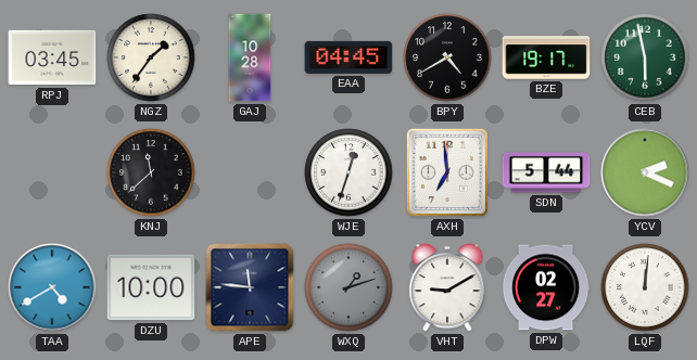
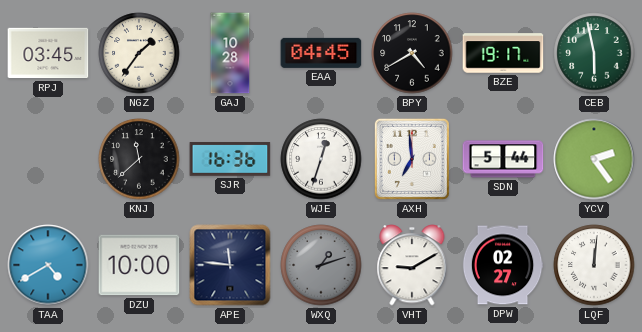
SJR: none -> 16:36 (230, 159)
YCV: 2:19 -> 2:24 (594, 159)
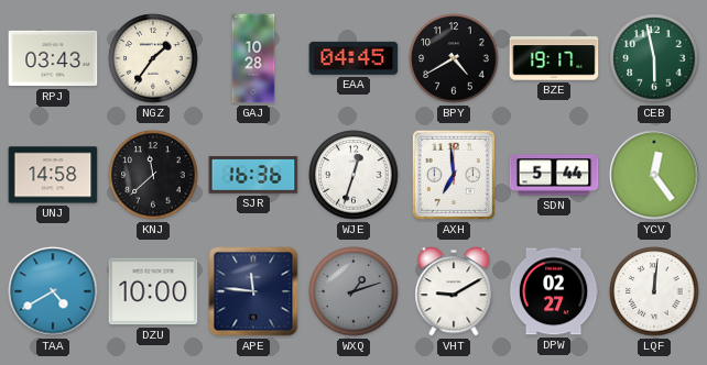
RPJ: 03:45 -> 03:43 (53, 58)
UNJ: none -> 14:58 (53, 175)
YCV: 2:24 -> 12:24 (654, 175)
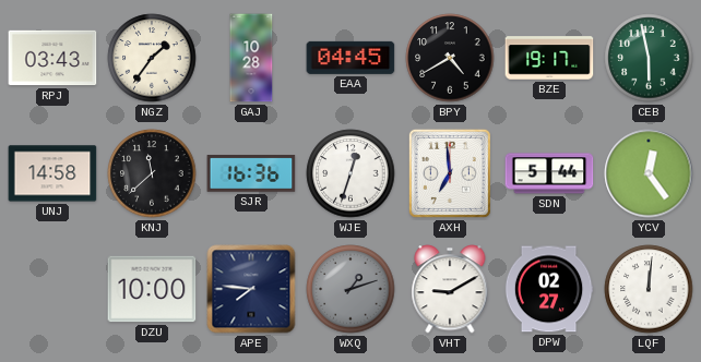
TAA: 4:40 -> none (53, 291)
APE: 11:46 -> 7:46 (251, 289)
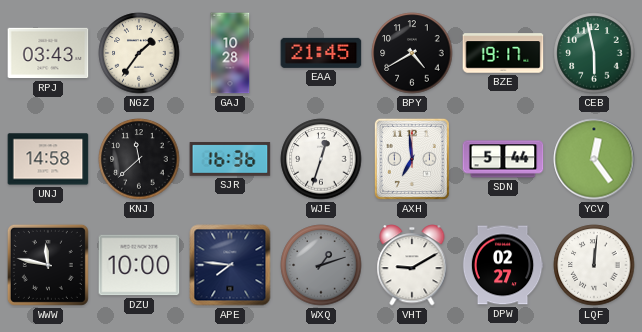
EAA: 04:45 -> 21:45 (321, 53)
WWW: none -> 11:47 (48, 265)
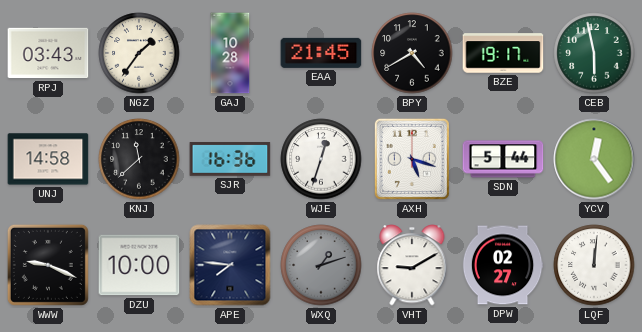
AXH: 6:59 -> 5:18 (412, 159)
WWW: 11:47 -> 9:19 (48, 265)
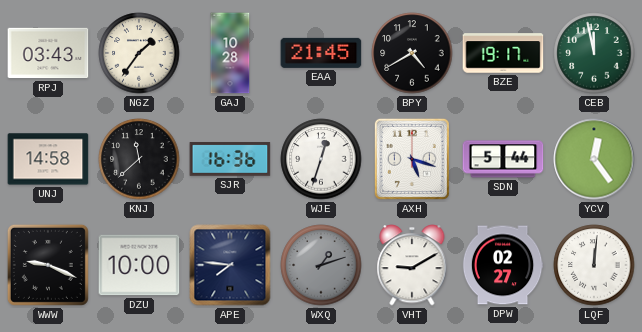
CEB: 5:58 -> 11:58 (594, 53)
